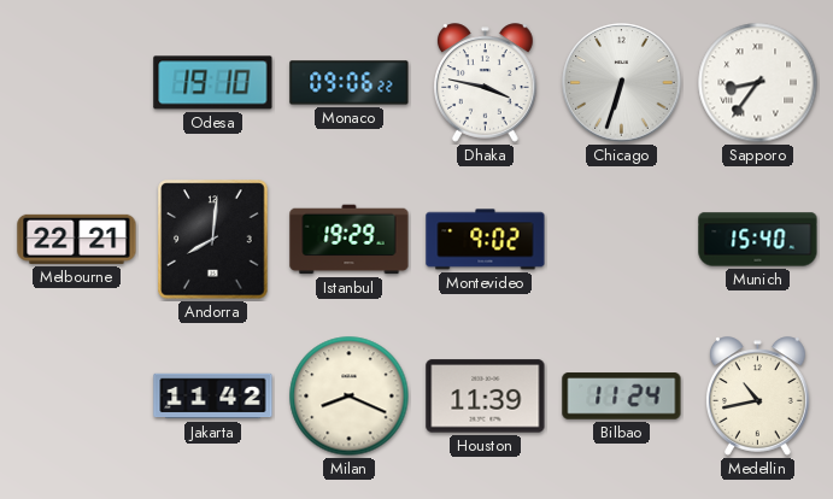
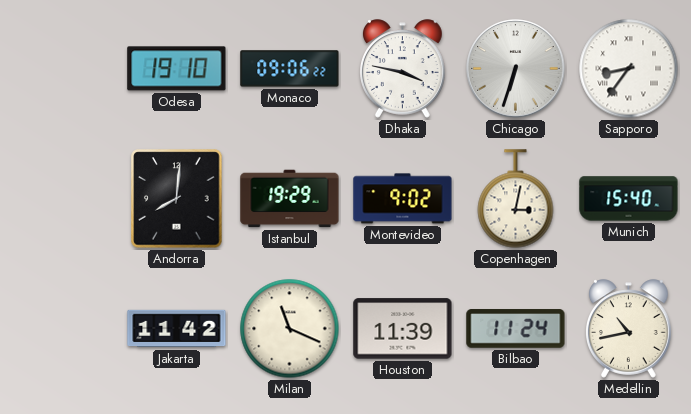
Melbourne: 22:21 -> none (77, 239)
Copenhagen: none -> 3:02 (516, 199)
Milan: 8:19 -> 11:19 (290, 329)
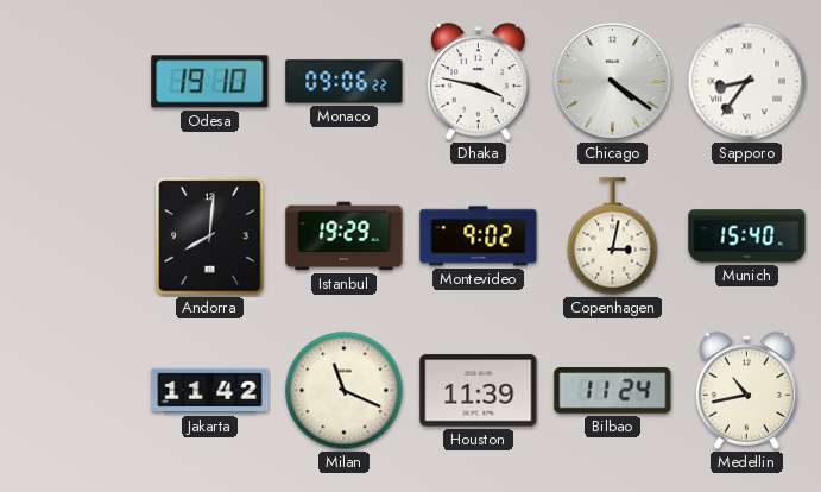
Chicago: 6:33 -> 4:21 (613, 82)
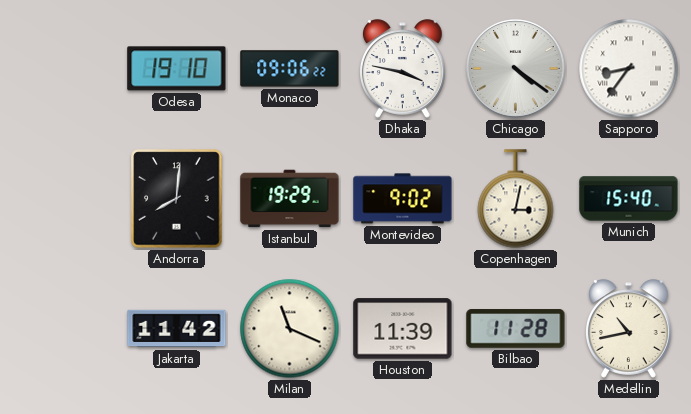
Bilbao: 11:24 -> 11:28 (516, 329)
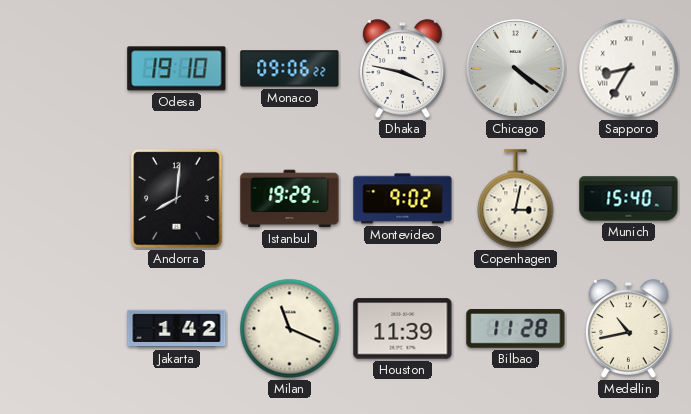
Sapporo: 8:36 -> 8:35 (629, 69)
Jakarta: 11:42 -> 1:42 (177, 329)
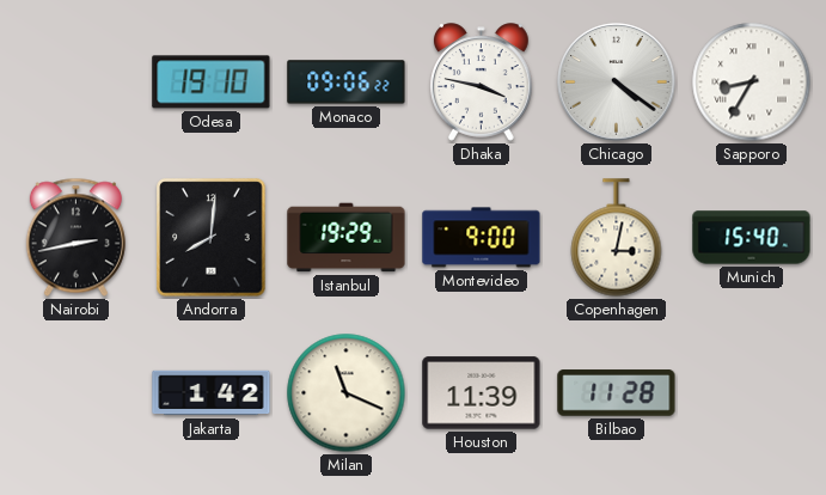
Nairobi: none -> 2:43 (75, 238)
Montevideo: 9:02 -> 9:00 (482, 238)
Medellin: 10:43 -> none (629, 329)
